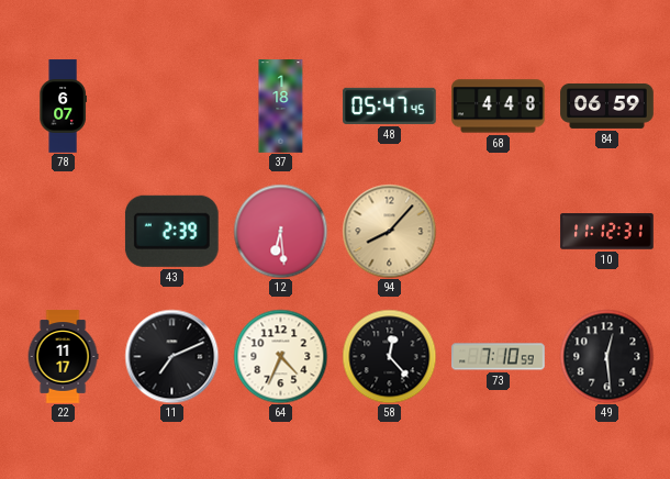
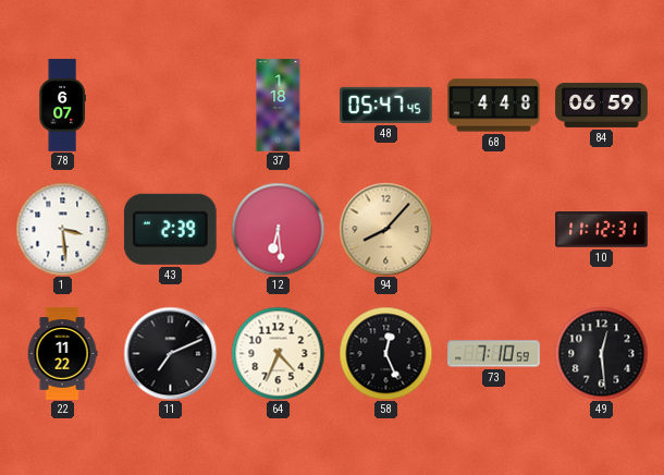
1: none -> 3:29 (62, 229)
22: 11:17 -> 11:22 (62, 354)
58: 12:23 -> 12:26 (385, 353)
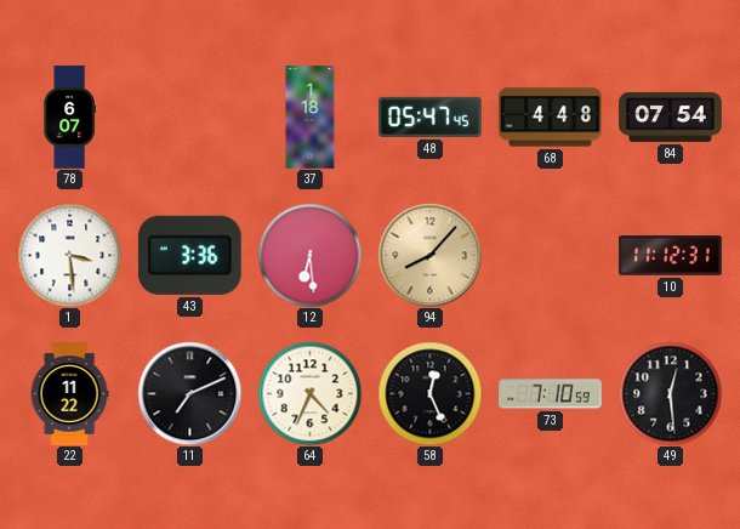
84: 06:59 -> 07:54 (671, 116)
43: 2:39 -> 3:36 (189, 255)
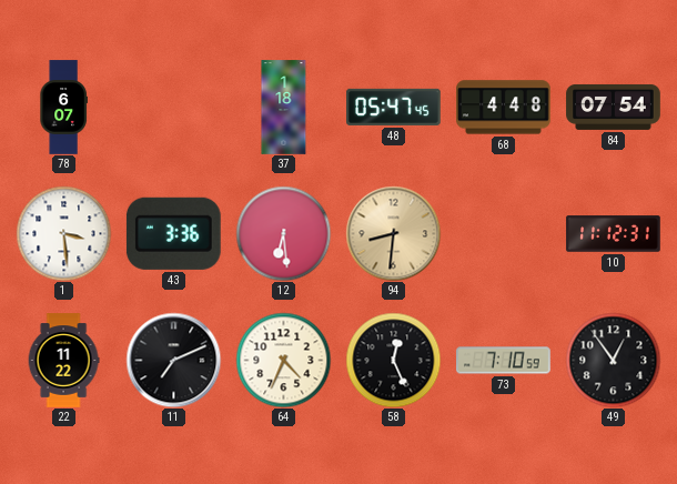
94: 8:07 -> 8:31 (393, 233)
49: 12:29 -> 12:54 (613, 360)
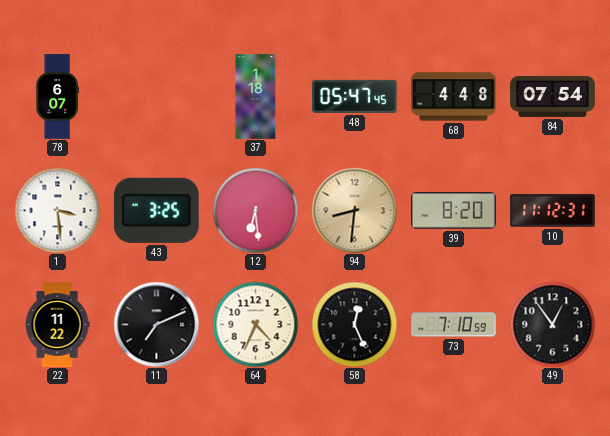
43: 3:36 -> 3:25 (156, 210)
39: none -> 8:20 (454, 211)
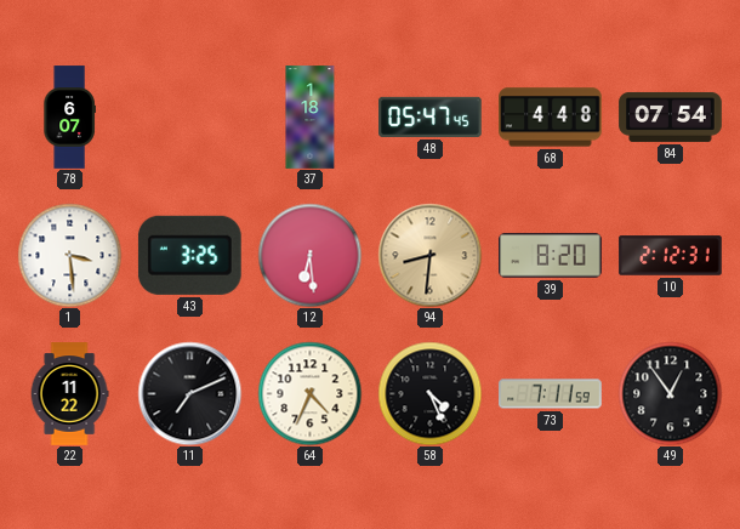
10: 11:12 -> 2:12 (671, 256)
58: 12:26 -> 4:26 (429, 393)
73: 7:10 -> 7:11 (551, 394)
